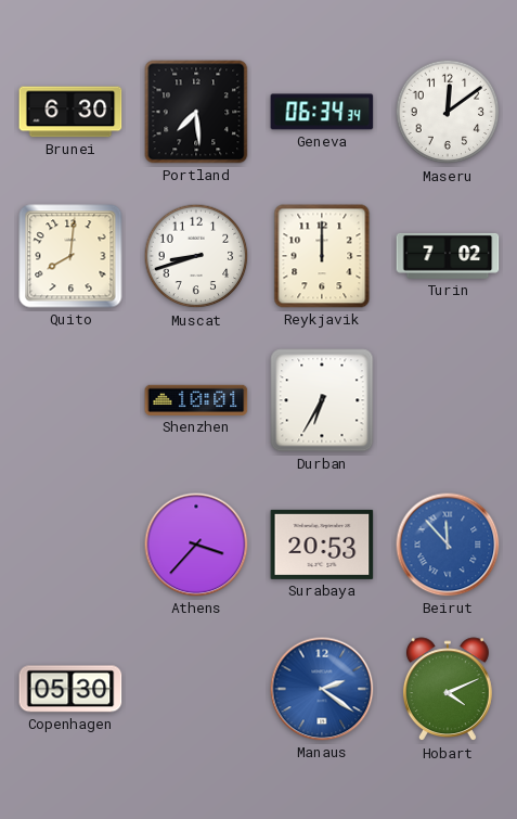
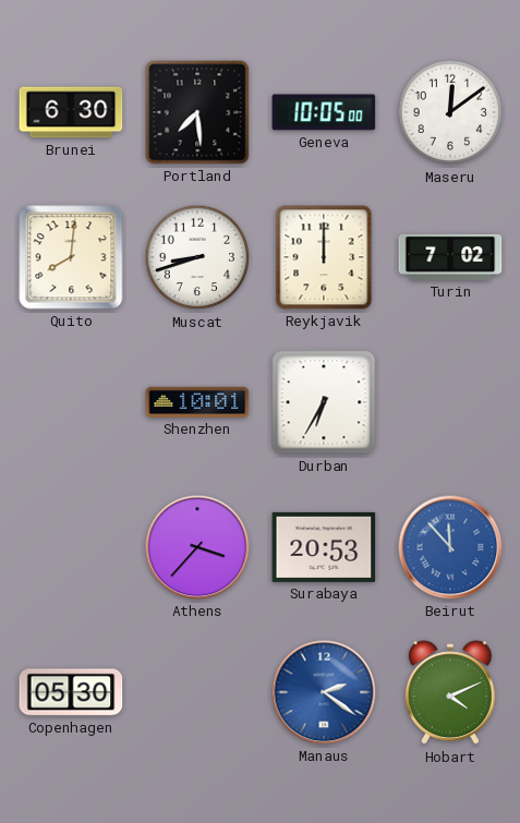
Geneva: 06:34 -> 10:05 (324, 112)
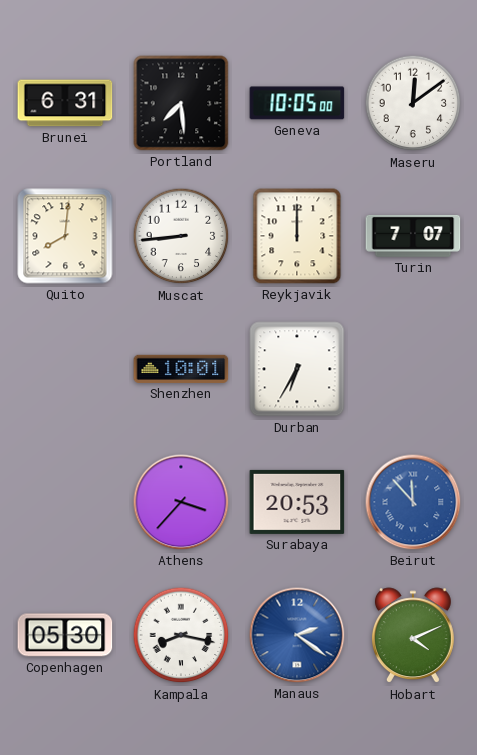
Brunei: 6:30 -> 6:31 (65, 103)
Muscat: 8:42 -> 8:44 (181, 236)
Turin: 7:02 -> 7:07 (413, 236)
Kampala: none -> 8:17 (181, 635)
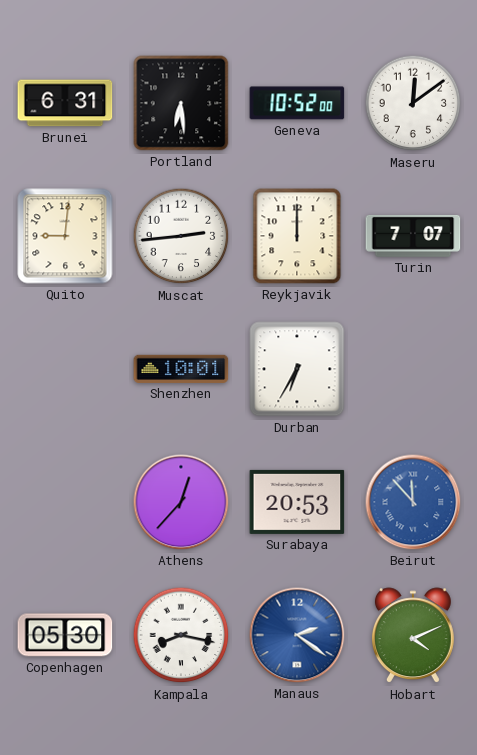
Portland: 7:29 -> 6:29 (181, 103)
Geneva: 10:05 -> 10:52 (297, 103)
Quito: 8:01 -> 9:01 (65, 236)
Muscat: 8:44 -> 2:44 (181, 236)
Athens: 3:37 -> 12:37 (181, 502)
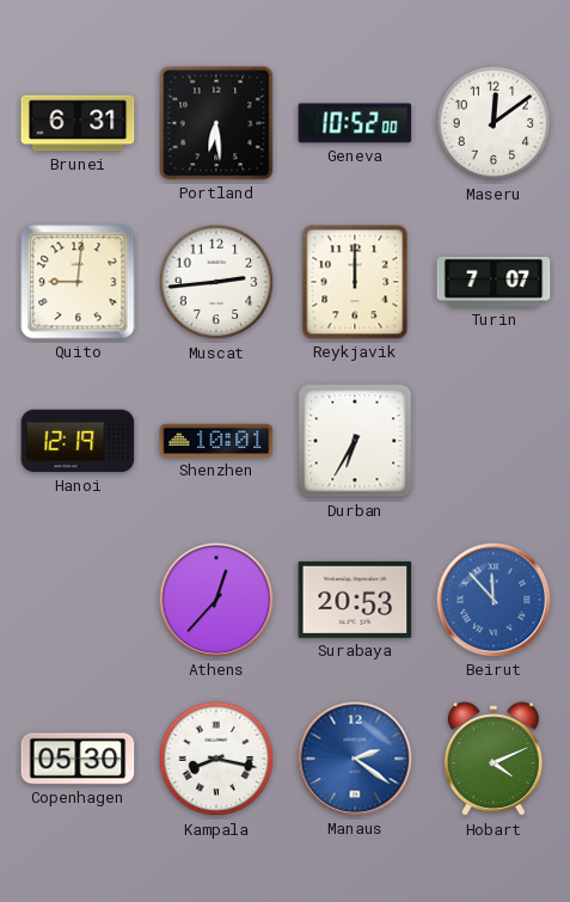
Hanoi: none -> 12:19 (78, 441)
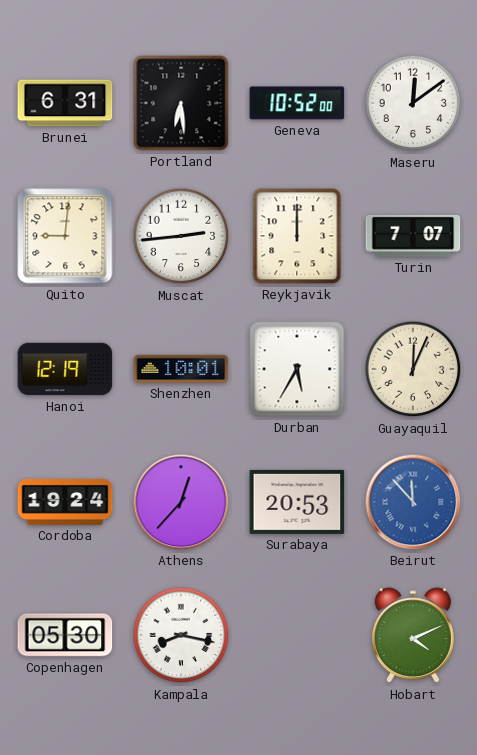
Durban: 6:35 -> 5:35 (297, 369)
Guayaquil: none -> 12:04 (413, 369)
Cordoba: none -> 19:24 (65, 503)
Manaus: 2:21 -> none (355, 759)
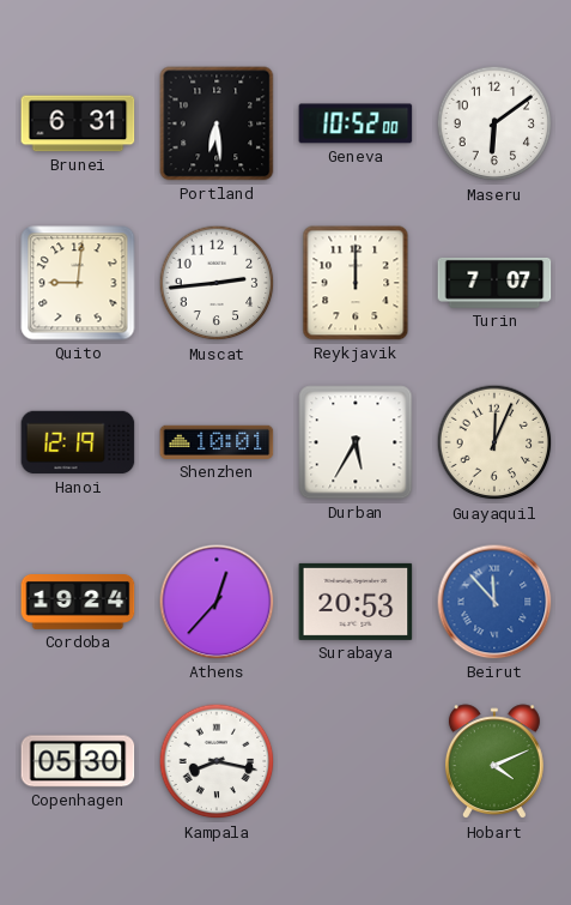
Maseru: 12:09 -> 6:09 (494, 123)
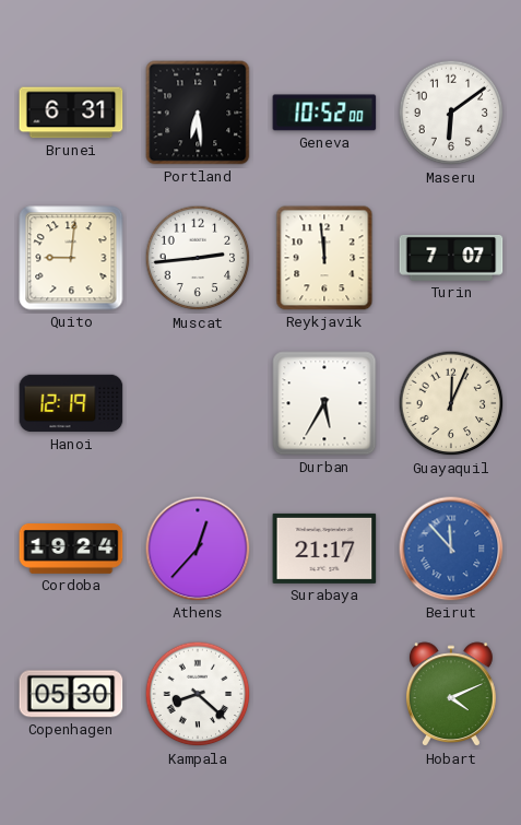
Reykjavik: 12:00 -> 11:59 (324, 258)
Shenzhen: 10:01 -> none (217, 442)
Surabaya: 20:53 -> 21:17 (324, 549)
Kampala: 8:17 -> 8:22 (198, 694)
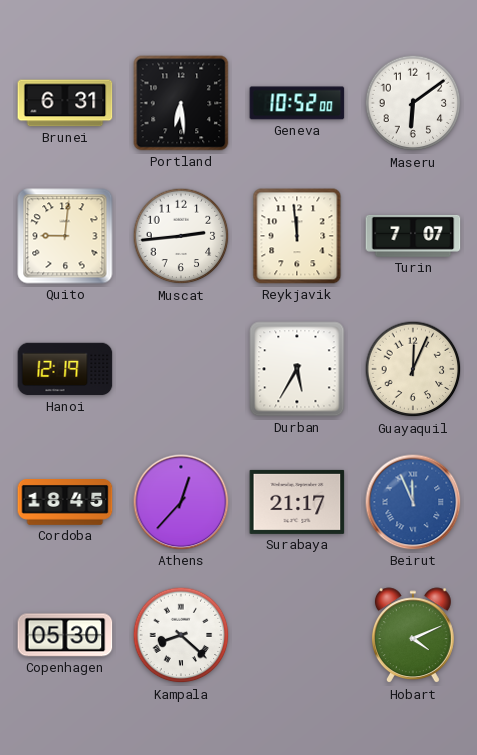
Cordoba: 19:24 -> 18:45 (65, 503)
Beirut: 11:53 -> 11:56 (413, 502)
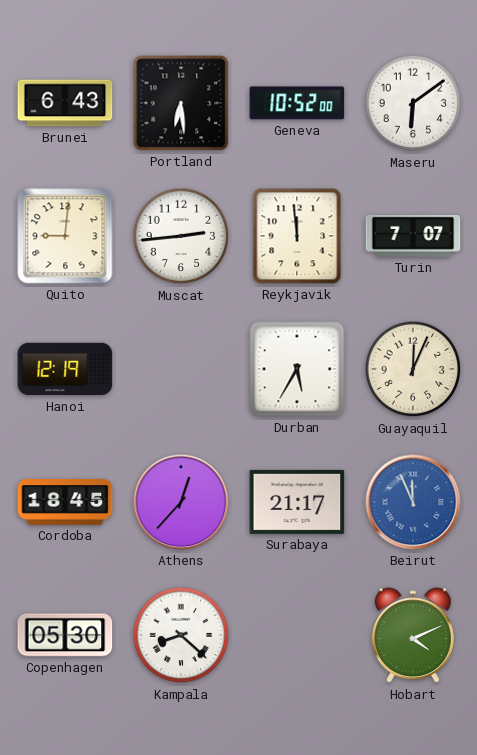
Brunei: 6:31 -> 6:43 (65, 103)
